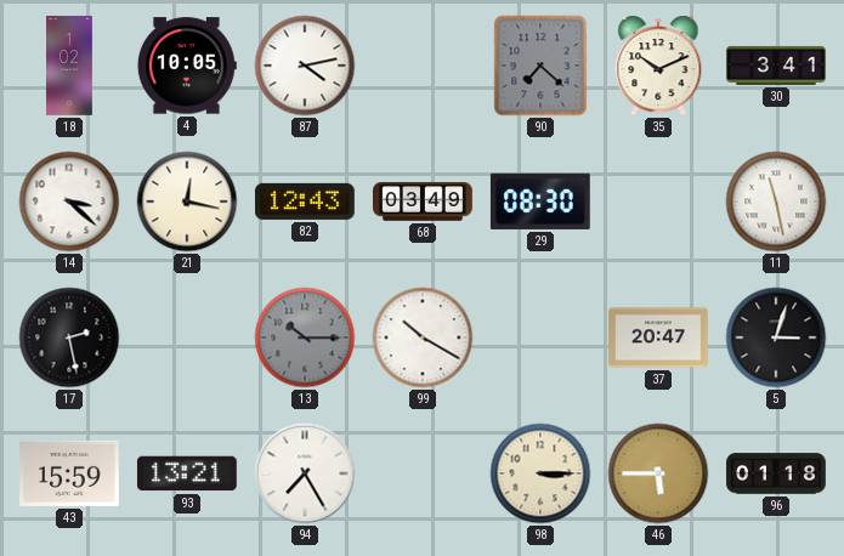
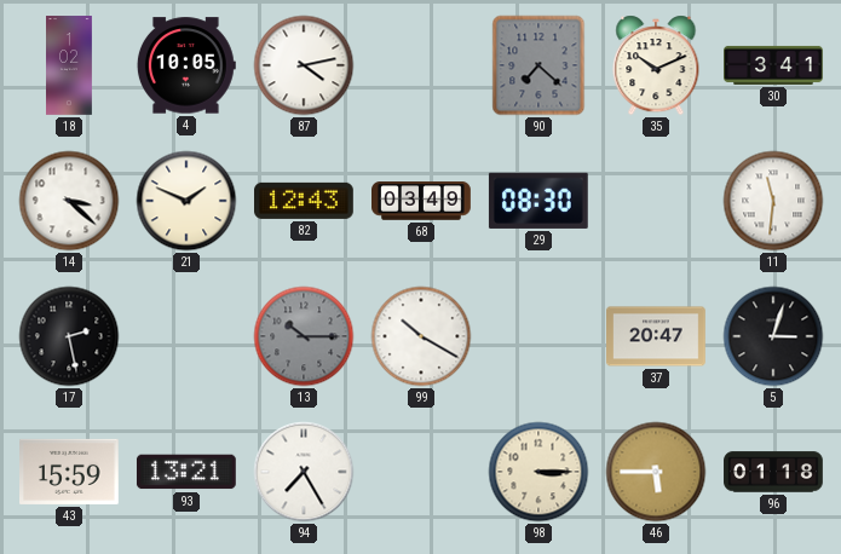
21: 12:17 -> 1:49 (186, 201)
11: 11:28 -> 11:31 (773, 201)
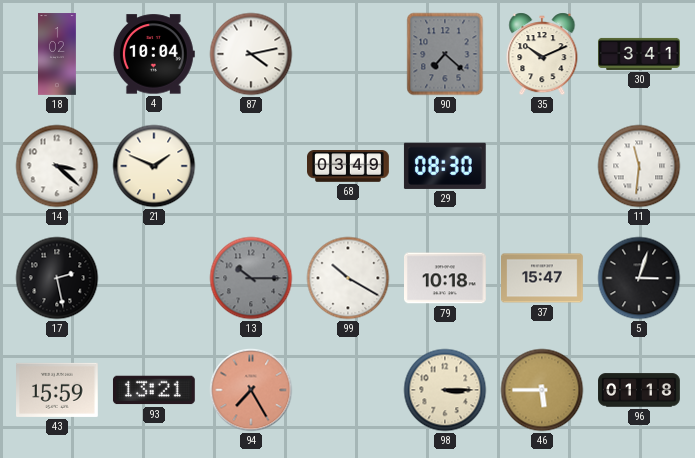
4: 10:05 -> 10:04 (154, 54)
82: 12:43 -> none (305, 201)
79: none -> 10:18 (446, 278)
37: 20:47 -> 15:47 (543, 278)
94 dial: white -> salmon (251, 390)
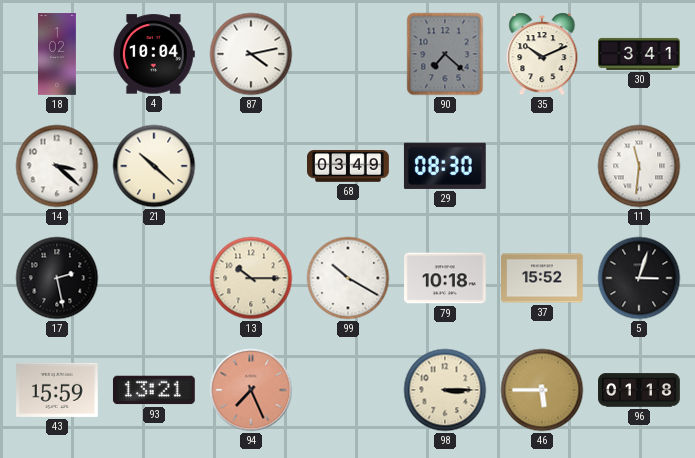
21: 1:49 -> 10:22 (154, 166)
13 dial: grey -> cream (251, 278)
37: 15:47 -> 15:52 (543, 278)
94: 7:25 -> 7:26 (251, 390)
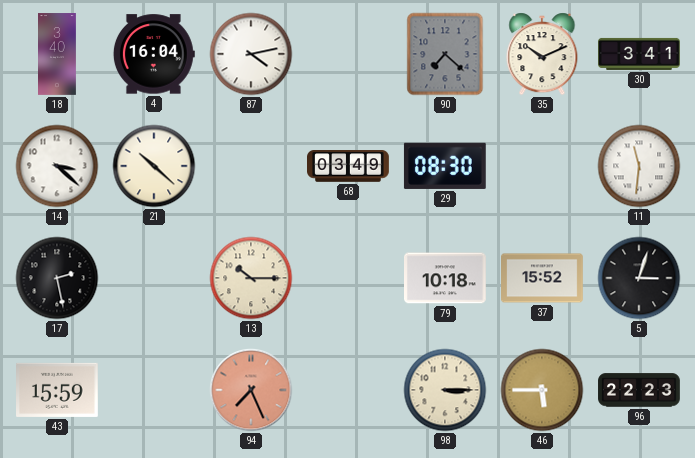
18: 1:02 -> 3:40 (58, 54)
4: 10:04 -> 16:04 (154, 54)
99: 10:20 -> none (348, 278)
93: 13:21 -> none (154, 390)
96: 01:18 -> 22:23 (639, 390)
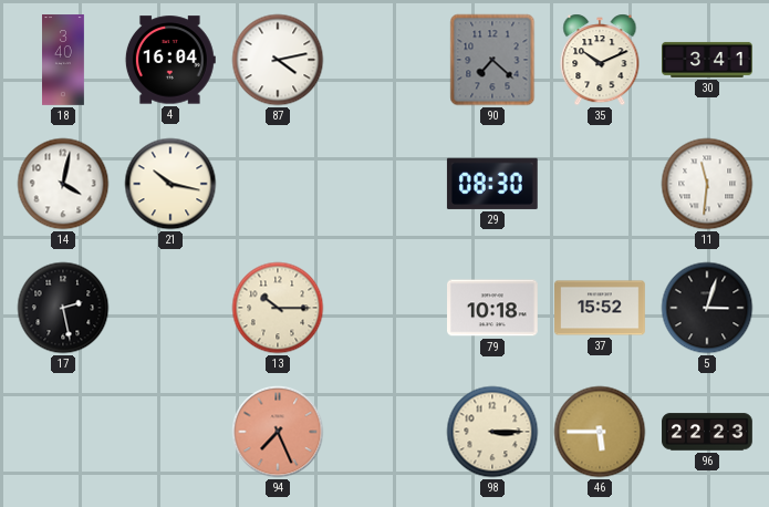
14: 3:22 -> 4:02 (63, 184)
21: 10:22 -> 10:17 (170, 184)
68: 03:49 -> none (348, 166)
43: 15:59 -> none (58, 390)
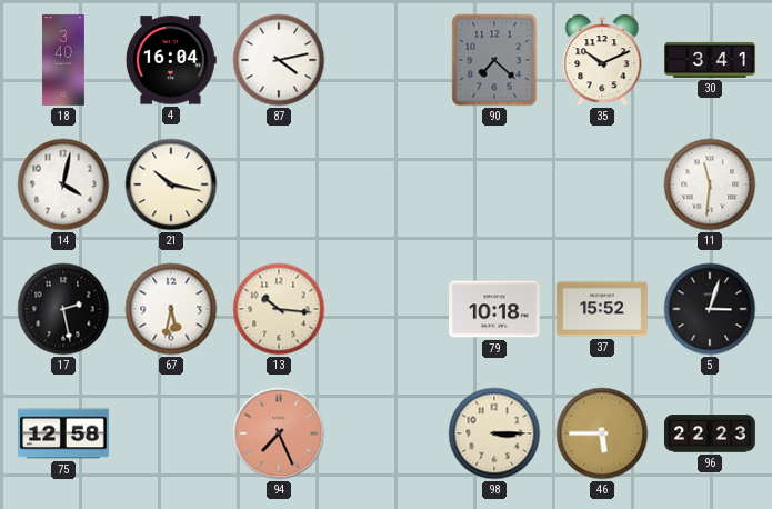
29: 08:30 -> none (492, 184)
67: none -> 5:32 (171, 309)
13: 10:15 -> 10:16 (279, 309)
75: none -> 12:58 (64, 433)
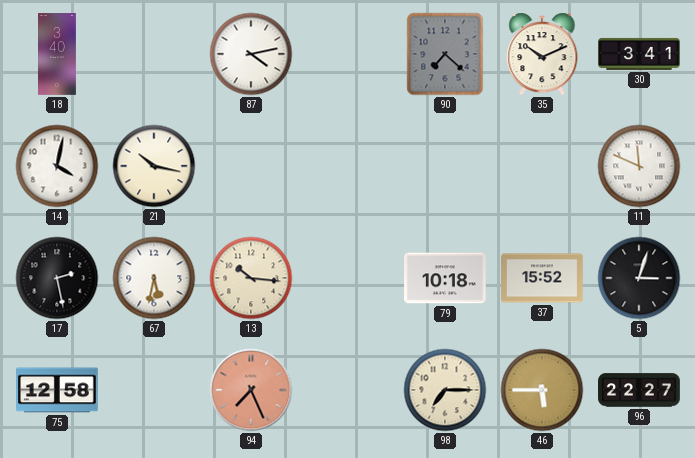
4: 16:04 -> none (171, 60)
11: 11:31 -> 11:49 (639, 166)
98: 3:15 -> 7:15 (445, 390)
96: 22:23 -> 22:27 (639, 390)
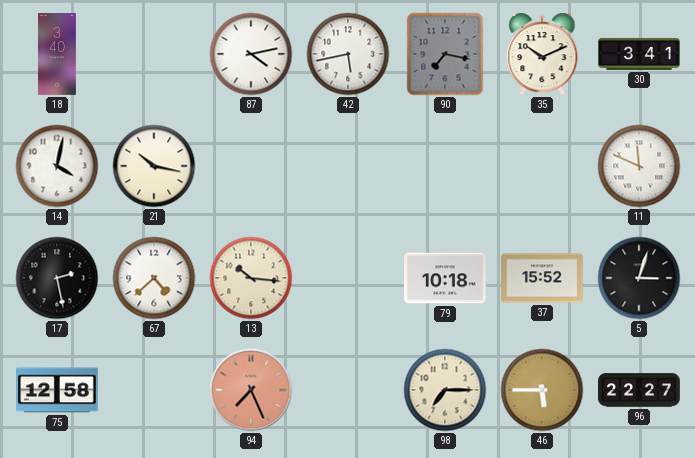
42: none -> 5:43 (348, 54)
90: 7:22 -> 7:17 (445, 54)
67: 5:32 -> 4:38 (154, 278)
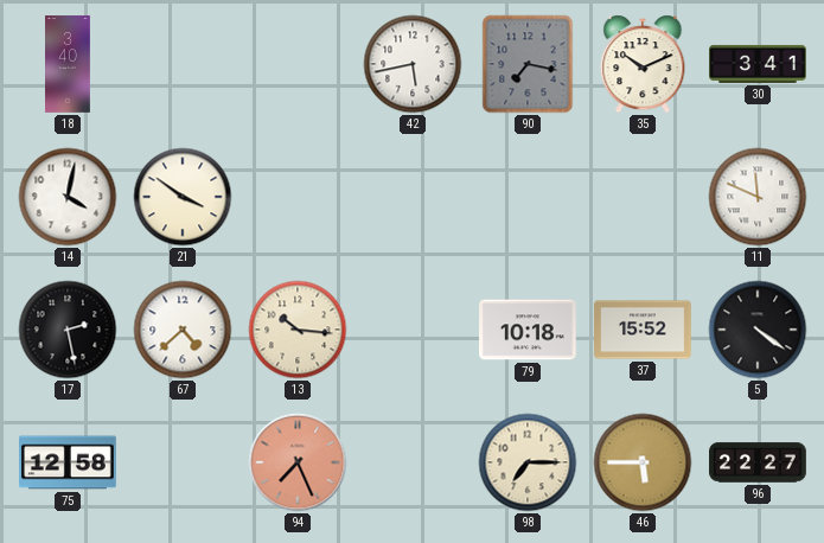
87: 4:13 -> none (251, 54)
21: 10:17 -> 3:51 (183, 197)
5: 3:03 -> 4:21 (758, 330)
